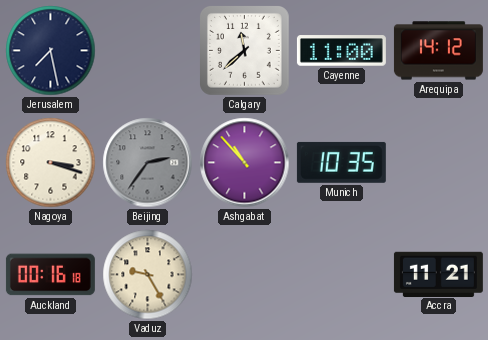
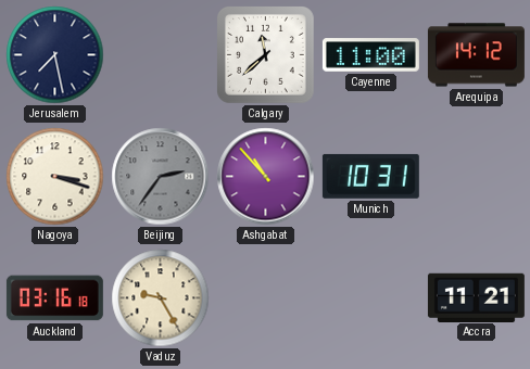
Munich: 10:35 -> 10:31 (370, 176)
Auckland: 00:16 -> 03:16 (54, 298)
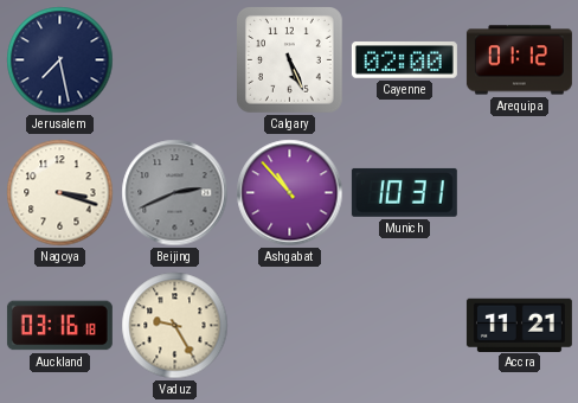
Calgary: 11:38 -> 5:26 (290, 60)
Cayenne: 11:00 -> 02:00 (404, 60)
Arequipa: 14:12 -> 01:12 (519, 60)
Beijing: 2:36 -> 2:41 (175, 193)
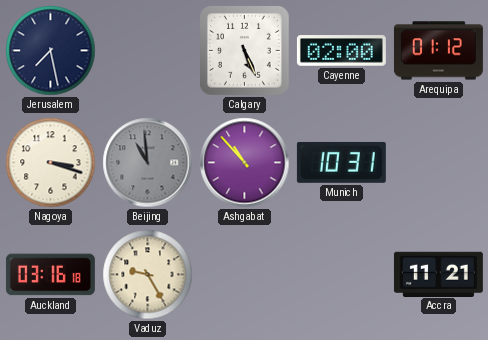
Beijing: 2:41 -> 10:59 (148, 163)
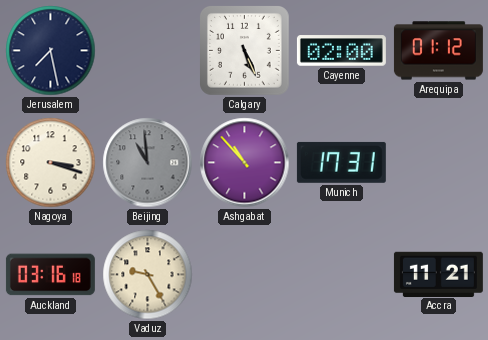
Munich: 10:31 -> 17:31 (341, 162)
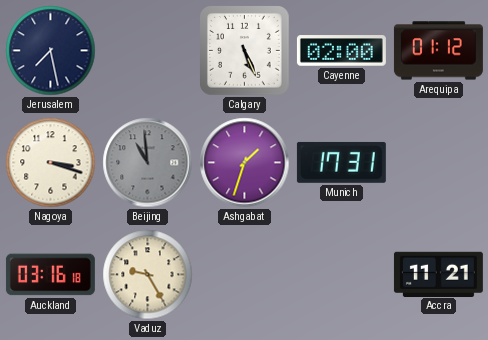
Ashgabat: 10:53 -> 1:33 (245, 163)
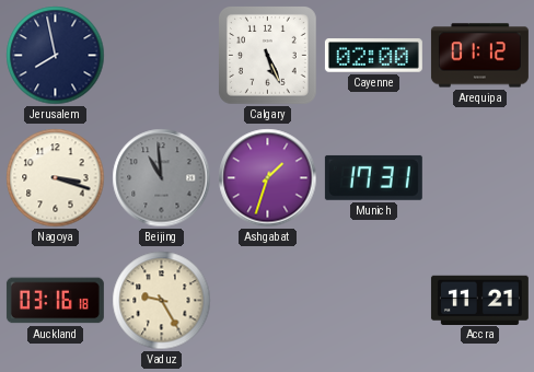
Jerusalem: 7:28 -> 7:58 (56, 56)
